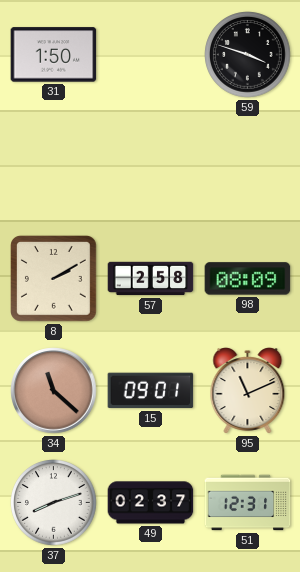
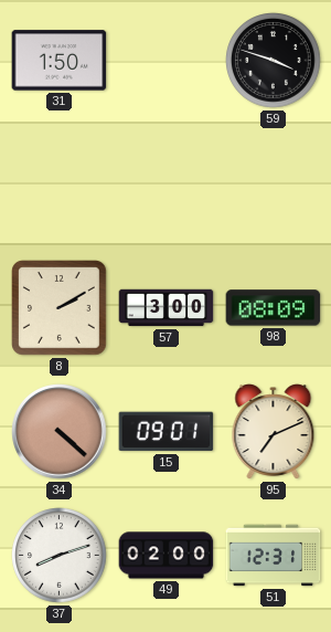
57: 2:58 -> 3:00 (167, 308)
34: 11:22 -> 4:22 (60, 432)
95: 11:11 -> 7:11 (274, 432)
49: 02:37 -> 02:00 (167, 556)
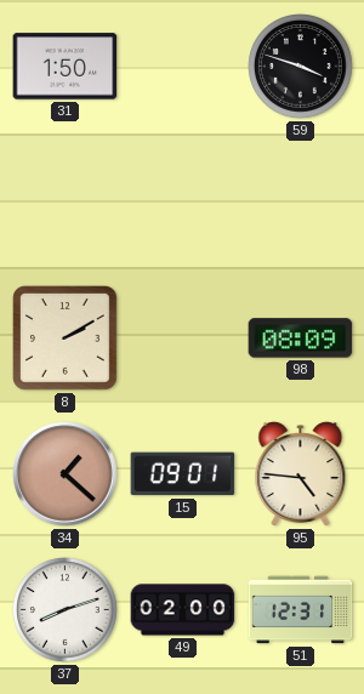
57: 3:00 -> none (167, 308)
34: 4:22 -> 1:22 (66, 474)
95: 7:11 -> 4:46 (301, 474)
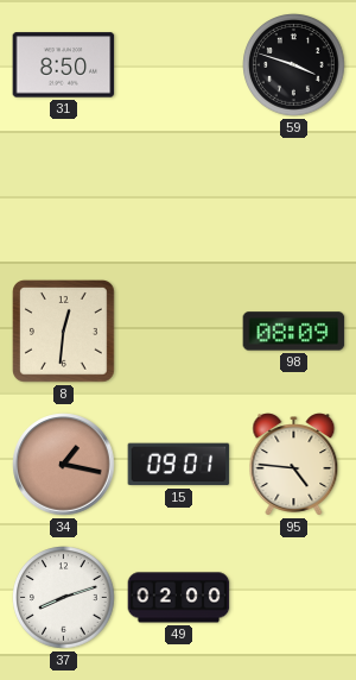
31: 1:50 -> 8:50 (64, 65)
8: 2:10 -> 12:31 (64, 332)
34: 1:22 -> 1:17 (64, 465)
51: 12:31 -> none (301, 610)
